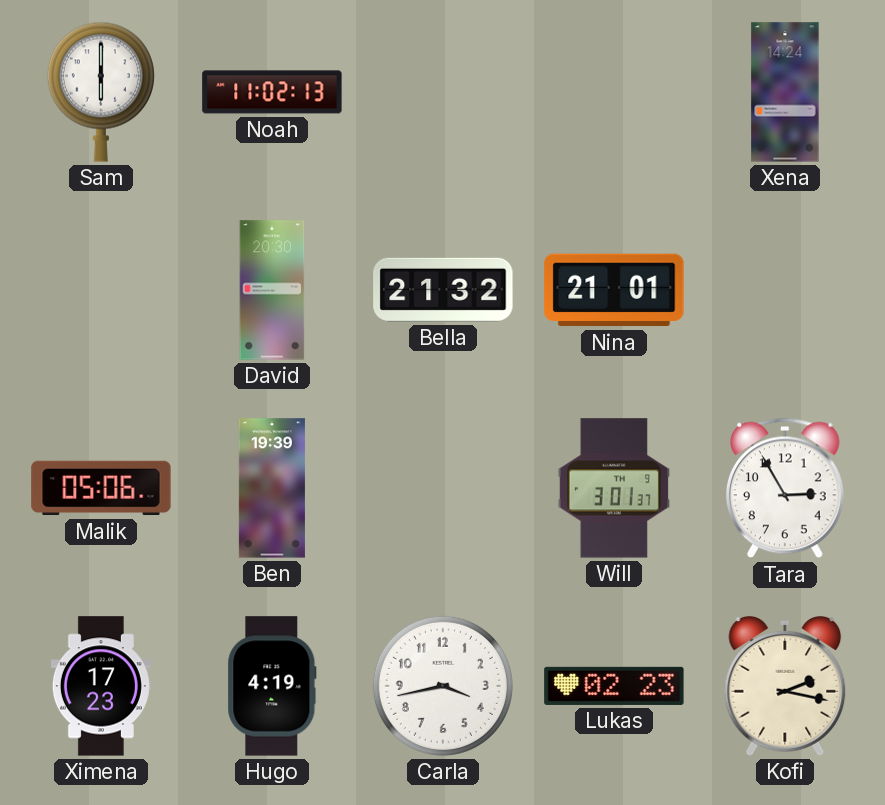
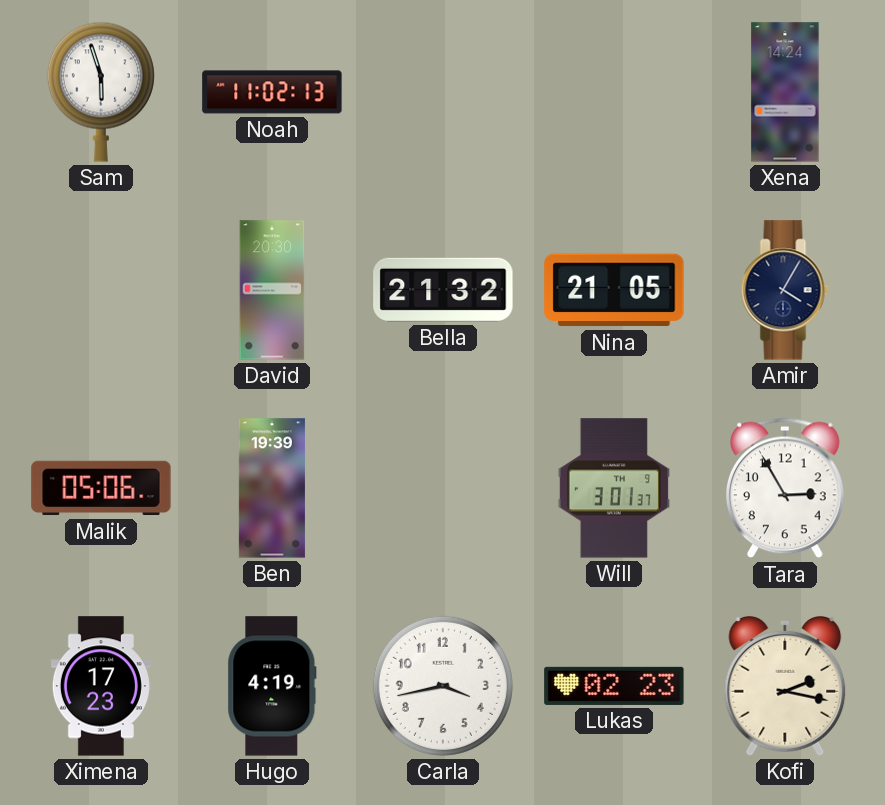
Sam: 6:00 -> 5:57 (101, 92)
Nina: 21:01 -> 21:05 (614, 290)
Amir: none -> 4:05 (785, 290)
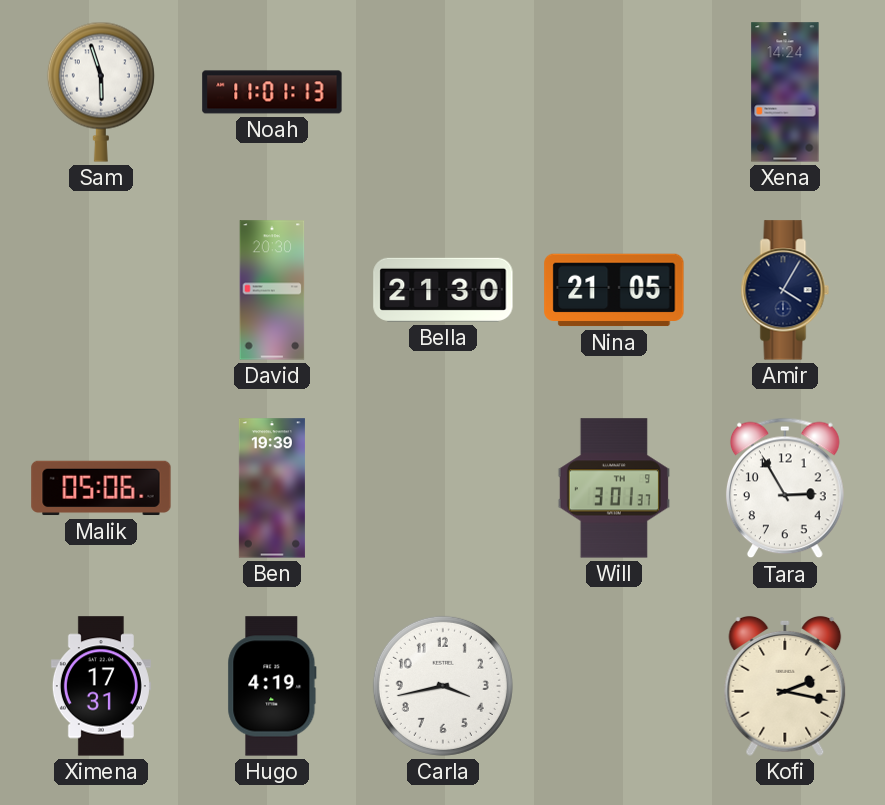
Noah: 11:02 -> 11:01 (272, 92)
Bella: 21:32 -> 21:30 (443, 290)
Ximena: 17:23 -> 17:31 (101, 686)
Lukas: 02:23 -> none (614, 686)
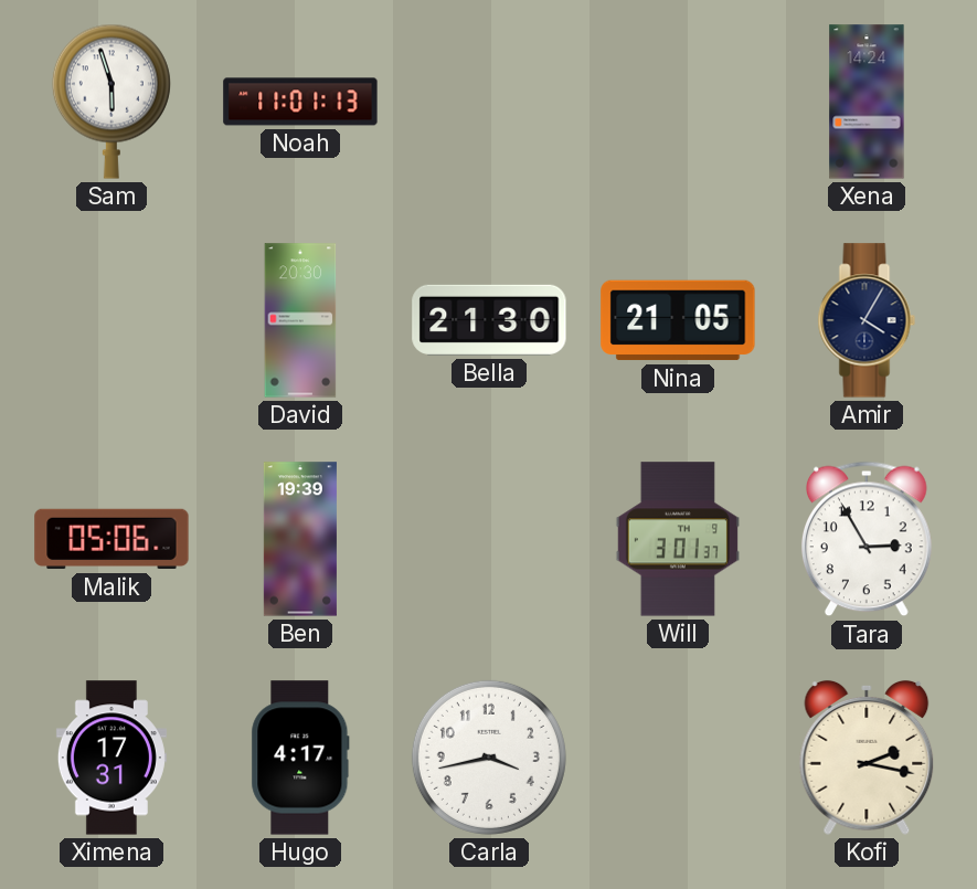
Hugo: 4:19 -> 4:17 (300, 758)
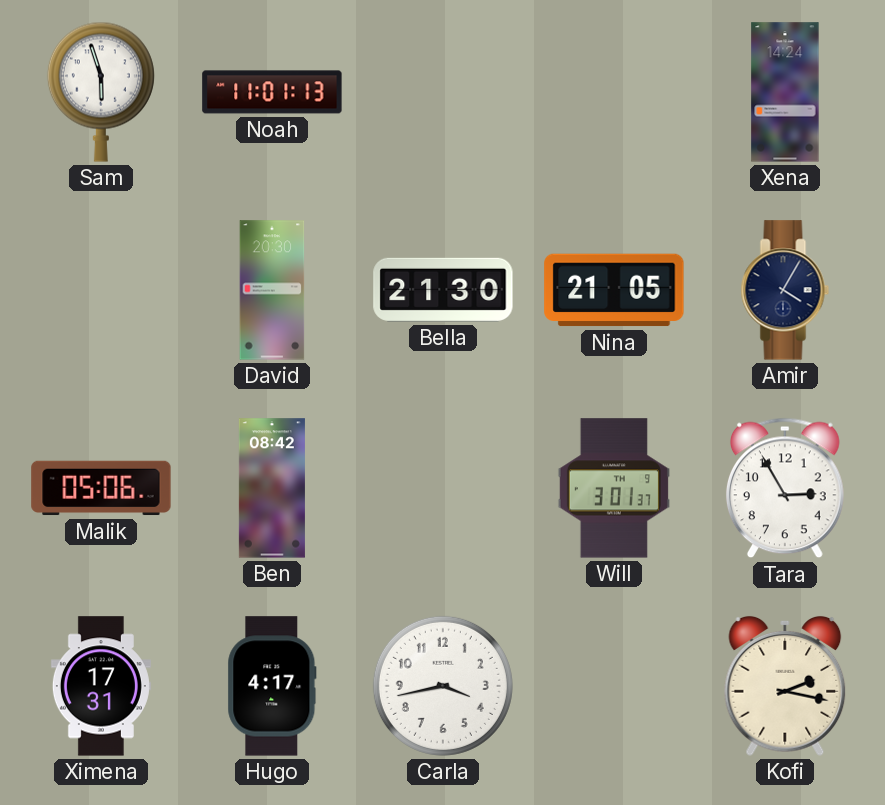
Ben: 19:39 -> 08:42 (272, 488)
